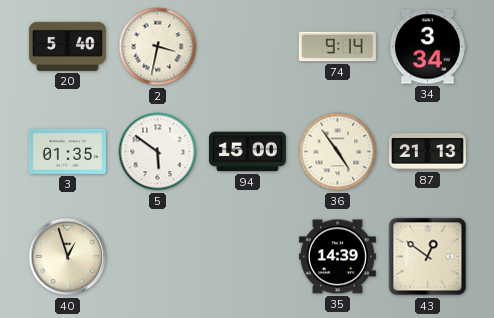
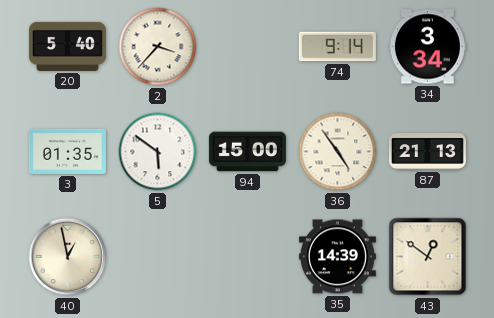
2: 3:32 -> 3:37 (158, 47)
40: 12:57 -> 12:58 (68, 257)
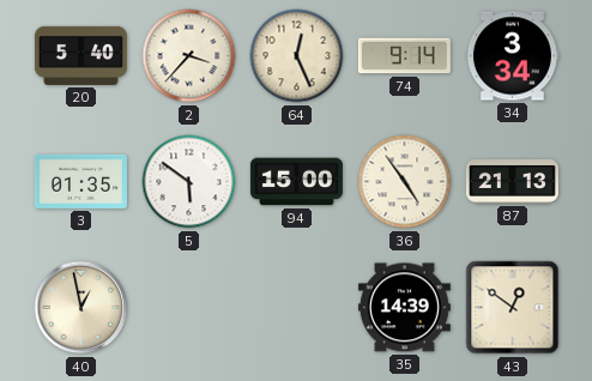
64: none -> 12:26 (297, 56)
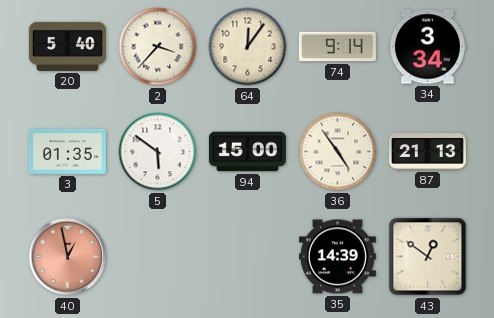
64: 12:26 -> 12:06 (248, 47)
40 dial: cream -> salmon (68, 257)
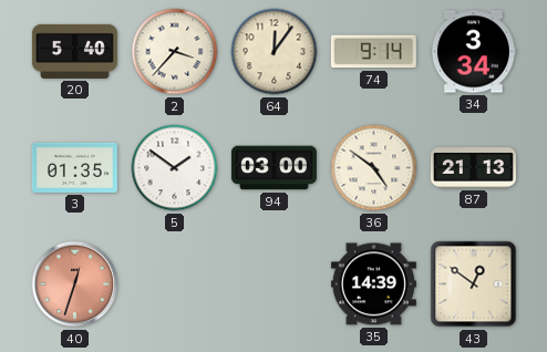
5: 5:51 -> 1:51 (175, 168)
94: 15:00 -> 03:00 (273, 168)
36: 4:54 -> 4:51 (374, 168)
40: 12:58 -> 12:33 (75, 284)
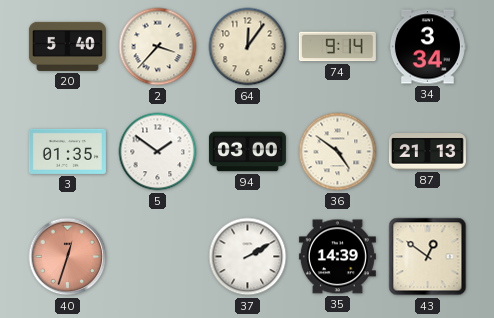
37: none -> 2:10 (248, 257)
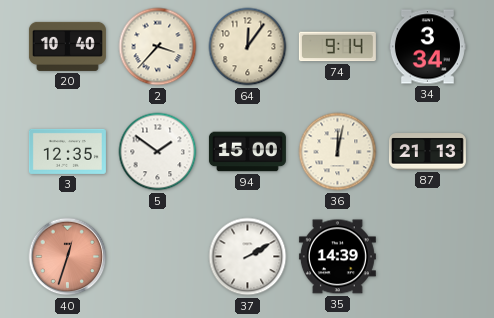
20: 5:40 -> 10:40 (67, 46)
3: 01:35 -> 12:35 (67, 151)
94: 03:00 -> 15:00 (247, 152)
36: 4:51 -> 12:02 (338, 152)
43: 12:51 -> none (428, 257)
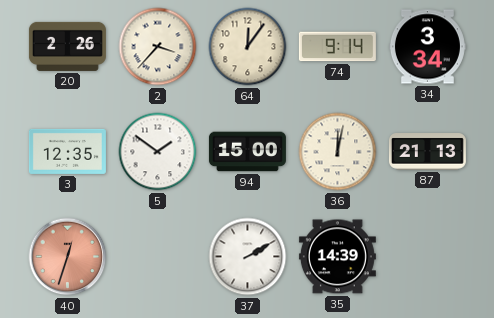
20: 10:40 -> 2:26 (67, 46)
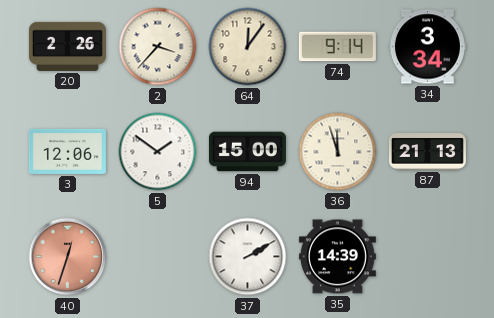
3: 12:35 -> 12:06 (67, 151)
36: 12:02 -> 11:57 (338, 152)
